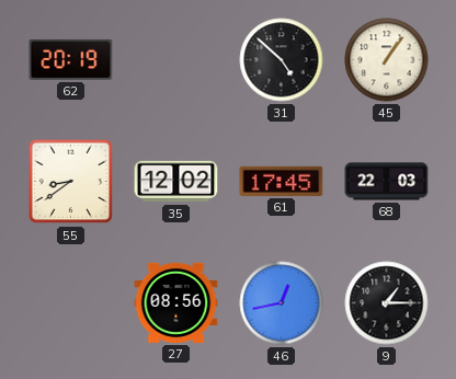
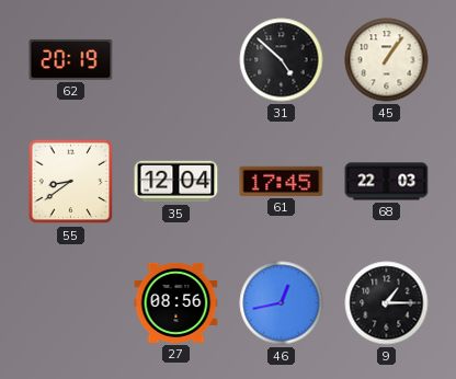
35: 12:02 -> 12:04 (176, 182)
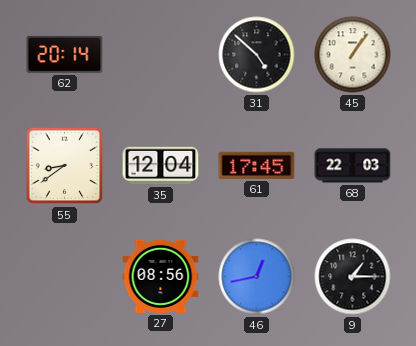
62: 20:19 -> 20:14 (65, 54)
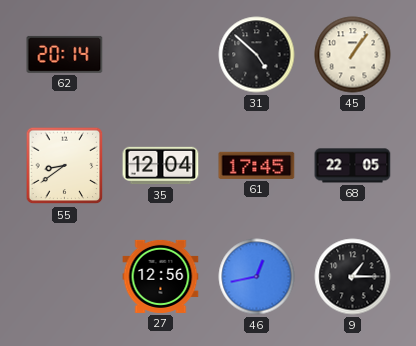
68: 22:03 -> 22:05 (353, 166)
27: 08:56 -> 12:56 (161, 276)
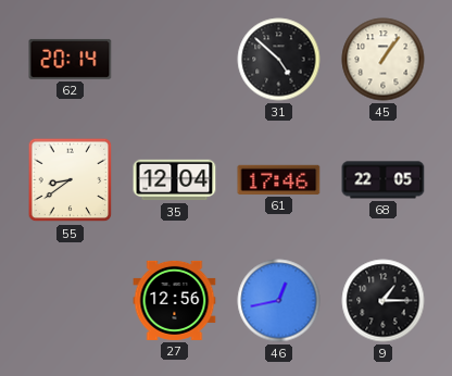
61: 17:45 -> 17:46 (279, 179)
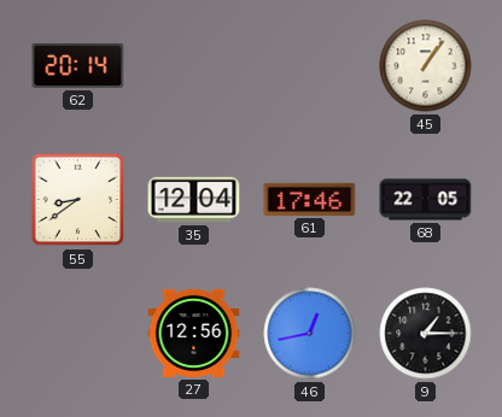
31: 4:52 -> none (279, 60)
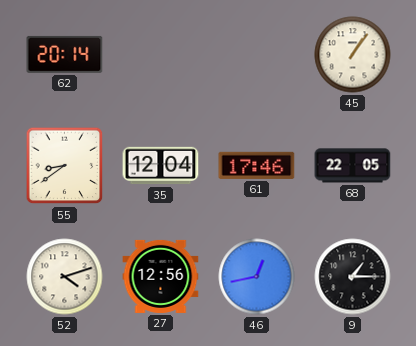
52: none -> 4:12 (65, 277)
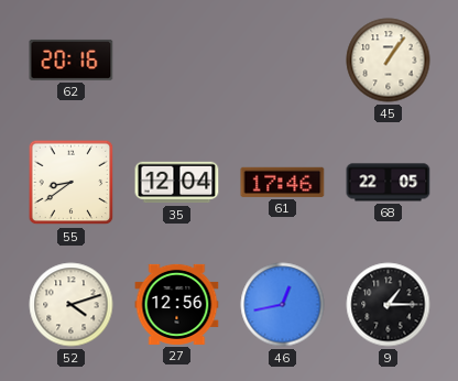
62: 20:14 -> 20:16 (72, 59)
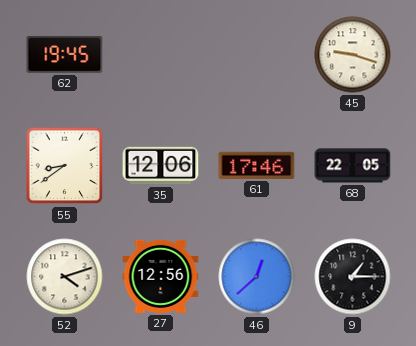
62: 20:16 -> 19:45 (65, 54)
45: 1:06 -> 9:18 (353, 55)
35: 12:04 -> 12:06 (161, 166)
46: 12:43 -> 12:38 (257, 277)
